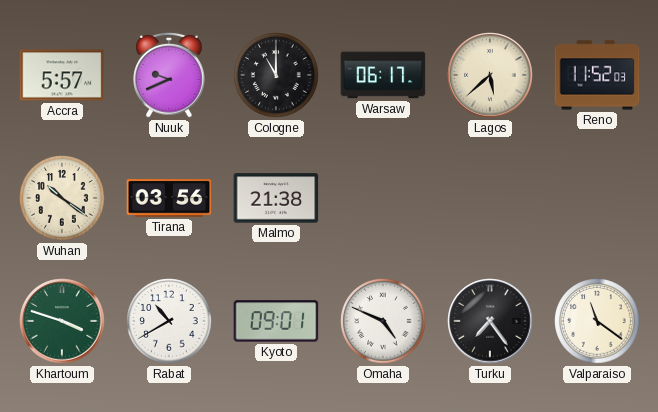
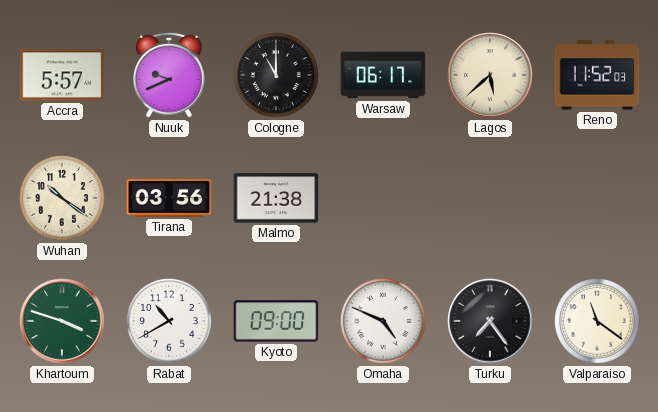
Kyoto: 09:01 -> 09:00 (276, 321)
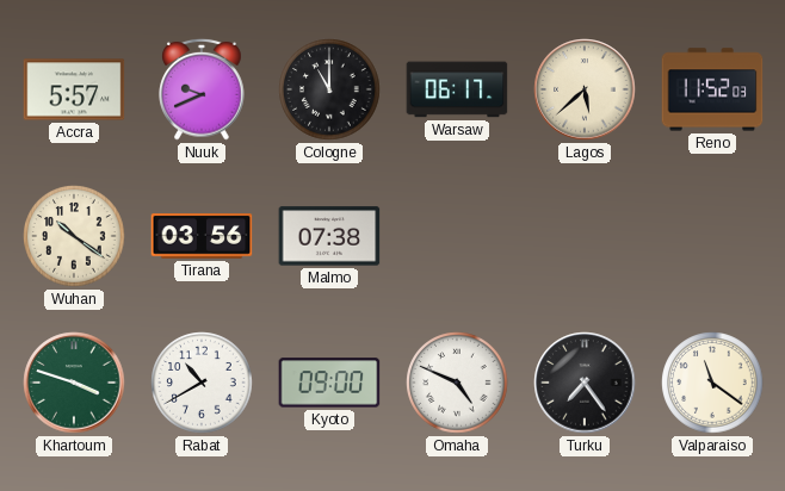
Malmo: 21:38 -> 07:38 (329, 236)
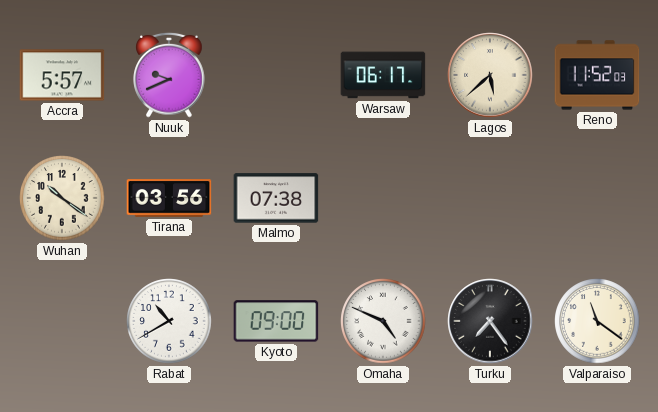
Cologne: 11:00 -> none (329, 89)
Khartoum: 3:48 -> none (74, 383)
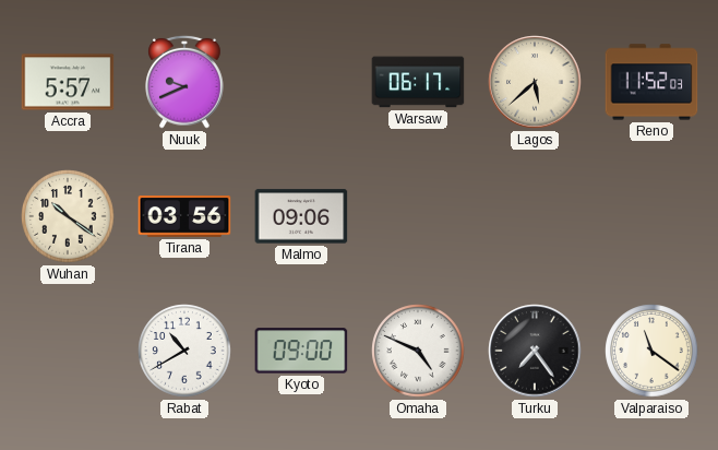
Malmo: 07:38 -> 09:06 (301, 216)
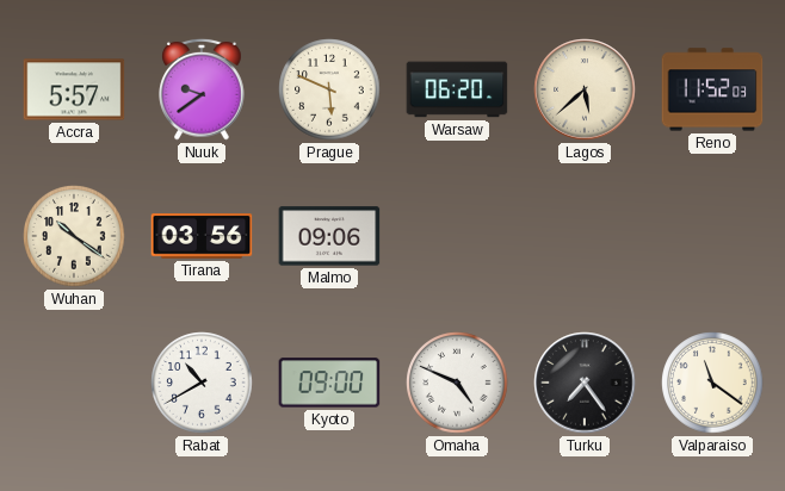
Nuuk: 9:41 -> 9:39 (202, 89)
Prague: none -> 5:49 (329, 89)
Warsaw: 06:17 -> 06:20 (457, 89)
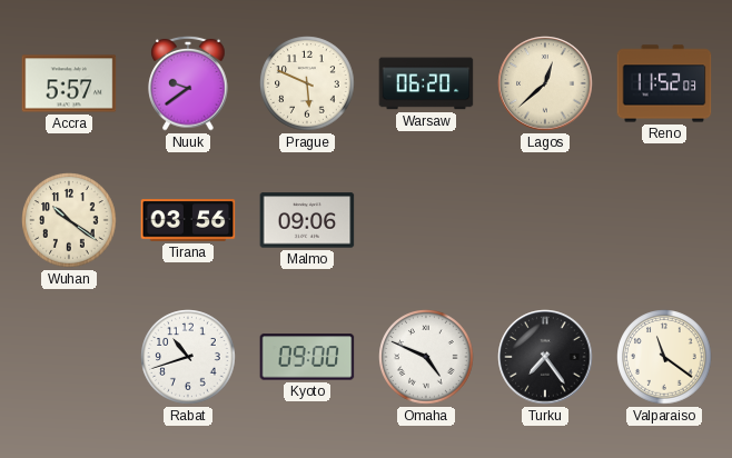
Lagos: 5:38 -> 12:38 (545, 83)
Rabat: 10:40 -> 10:42 (188, 357)
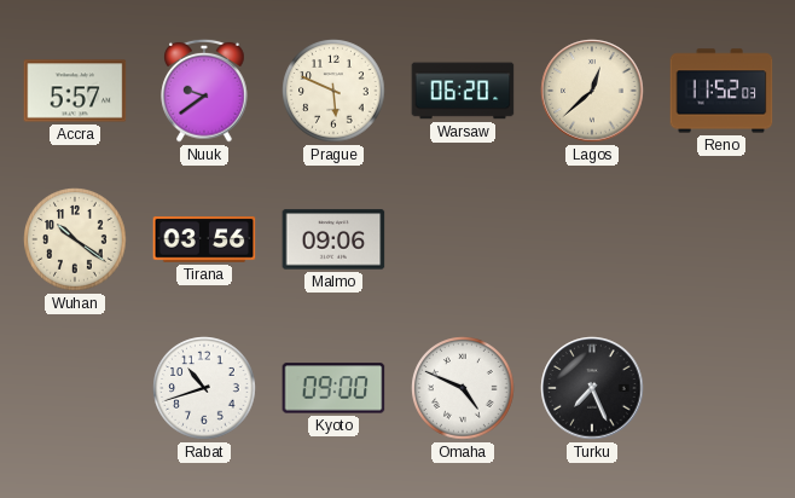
Turku: 7:24 -> 7:26 (592, 388)
Valparaiso: 11:21 -> none (664, 357)
